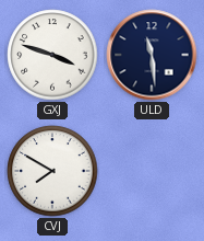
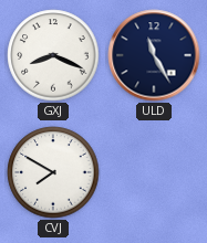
GXJ: 3:48 -> 8:19 (53, 55)
ULD: 11:29 -> 11:25 (154, 55)
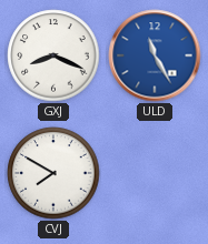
ULD dial: navy -> blue (155, 55)
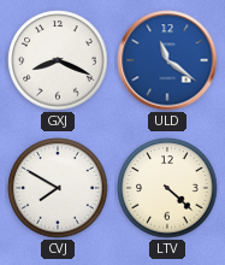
ULD: 11:25 -> 11:21 (167, 60)
LTV: none -> 4:22 (167, 188)
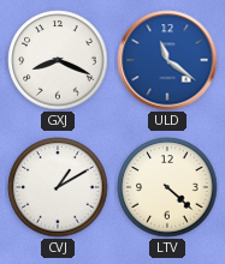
CVJ: 7:50 -> 1:10 (58, 187)
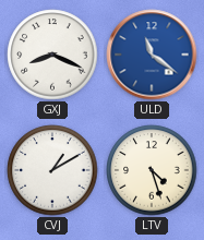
LTV: 4:22 -> 4:27 (152, 170)
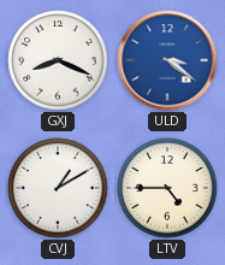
ULD: 11:21 -> 3:21 (167, 60)
LTV: 4:27 -> 4:45 (167, 188)
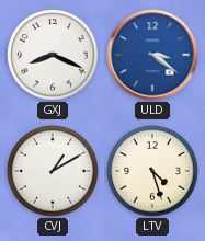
LTV: 4:45 -> 4:27 (152, 171)
